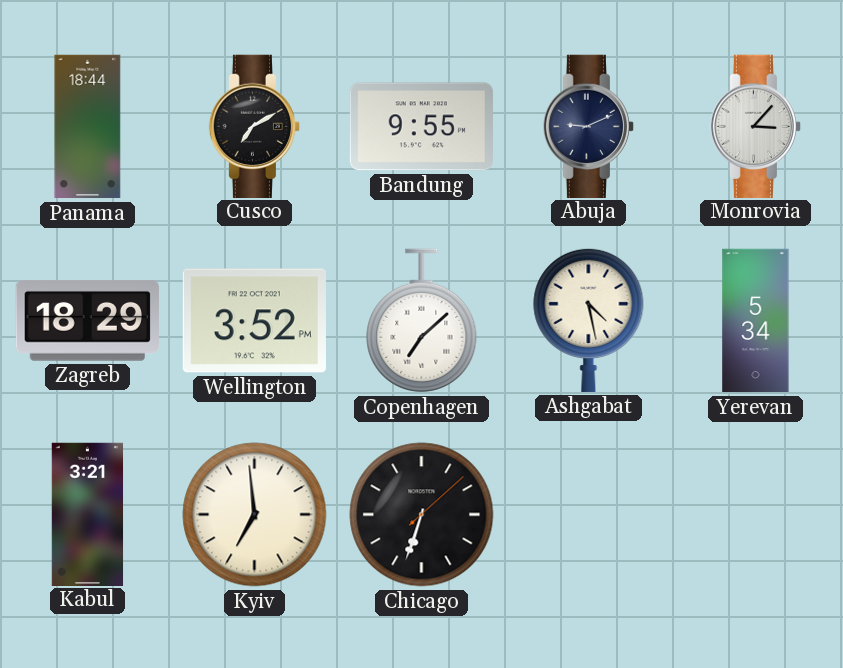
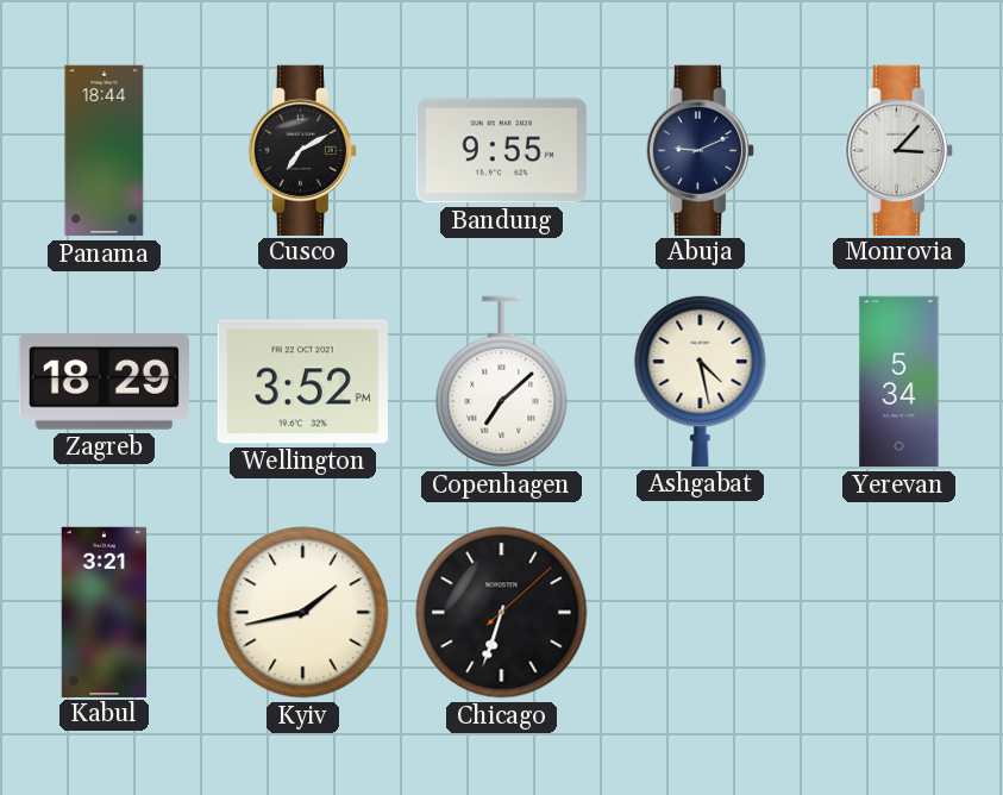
Kyiv: 6:59 -> 1:43 (303, 613)
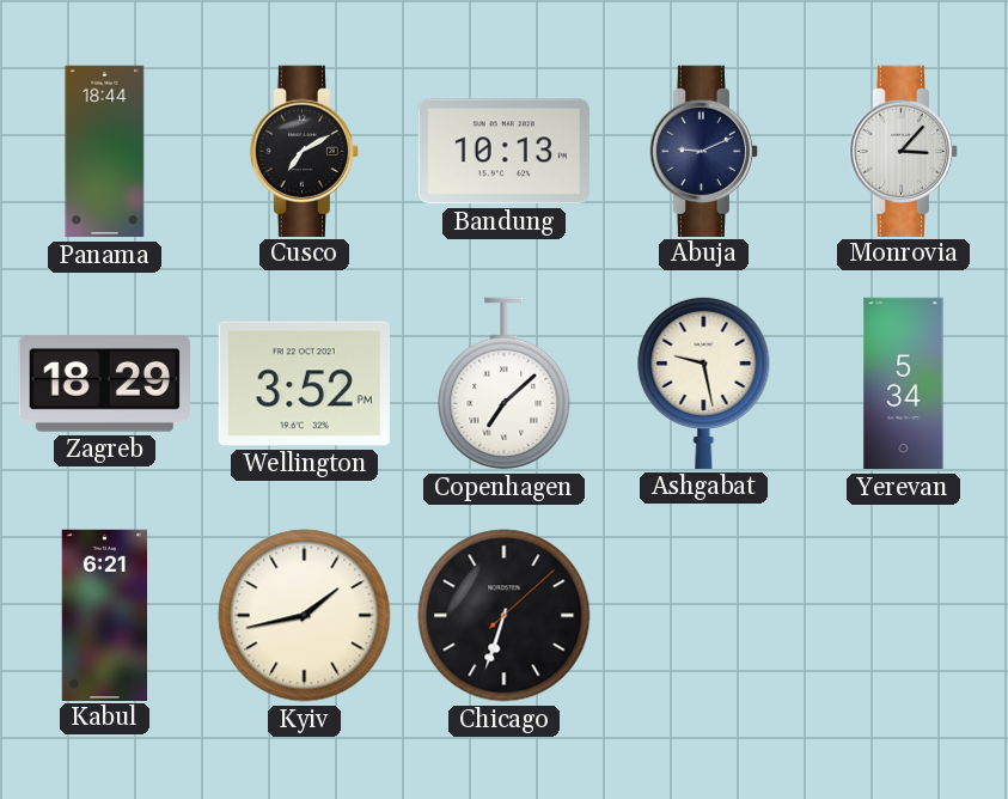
Bandung: 9:55 -> 10:13 (503, 152)
Ashgabat: 4:28 -> 9:28 (704, 383)
Kabul: 3:21 -> 6:21 (105, 615)
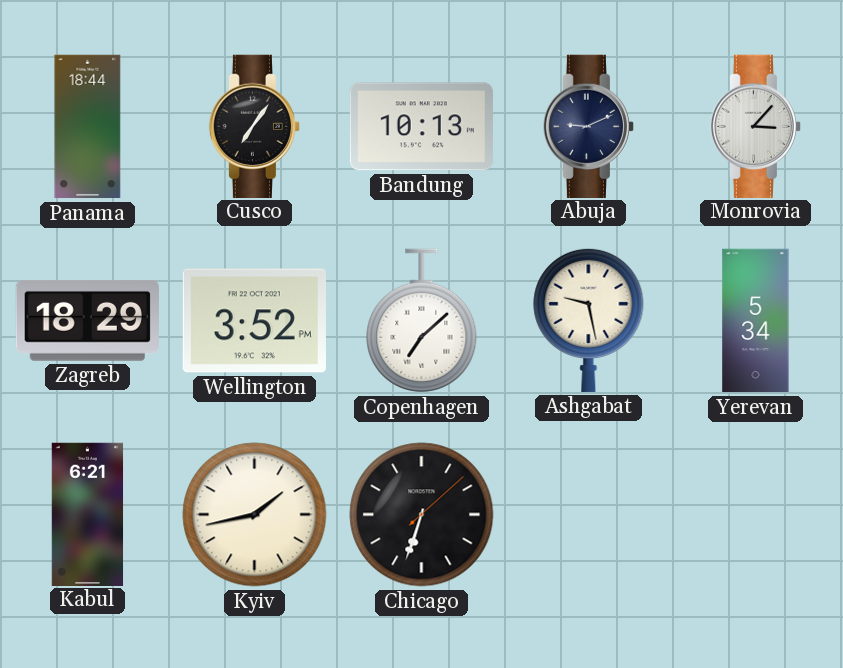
Cusco: 7:10 -> 7:06 (254, 126)
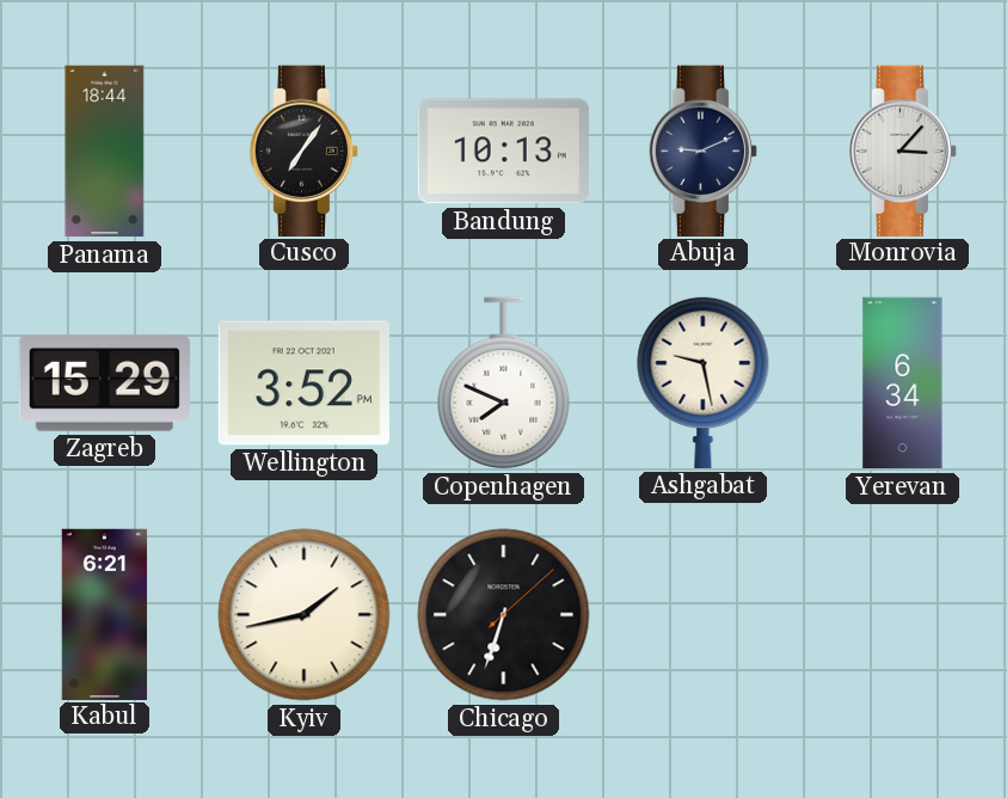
Zagreb: 18:29 -> 15:29 (104, 383)
Copenhagen: 7:08 -> 7:49 (504, 383)
Yerevan: 5:34 -> 6:34 (903, 383)
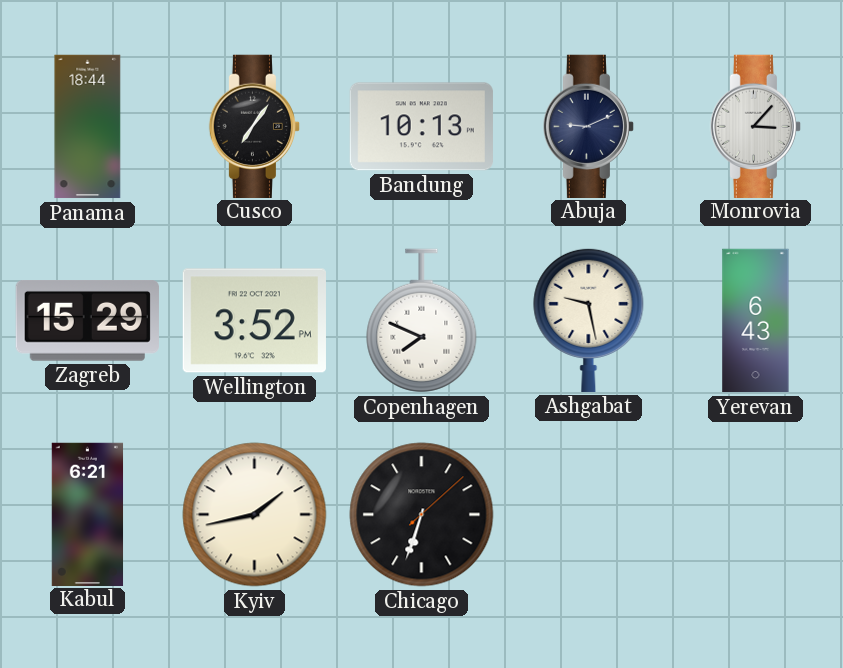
Yerevan: 6:34 -> 6:43 (756, 321)
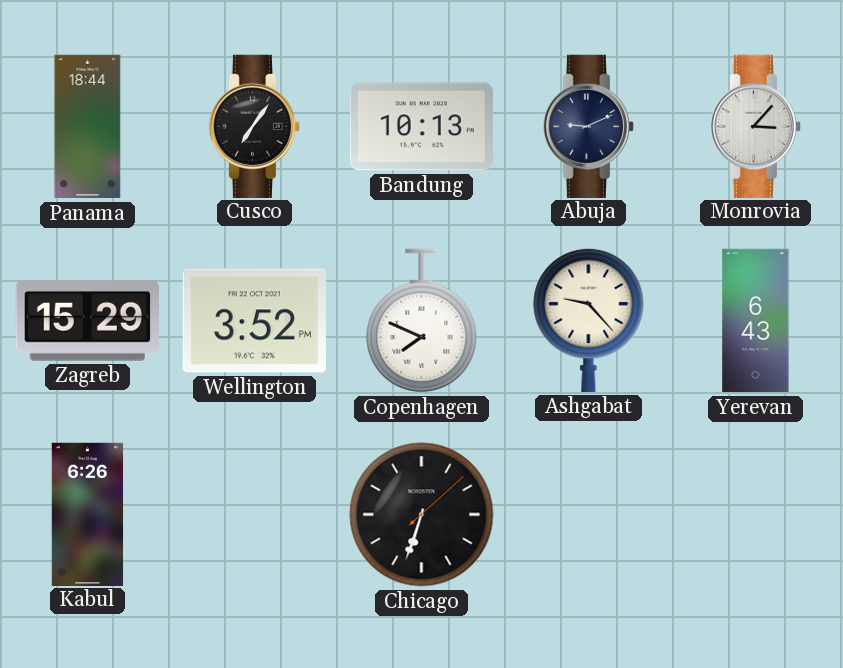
Ashgabat: 9:28 -> 9:23 (589, 320)
Kabul: 6:21 -> 6:26 (88, 514)
Kyiv: 1:43 -> none (255, 515)
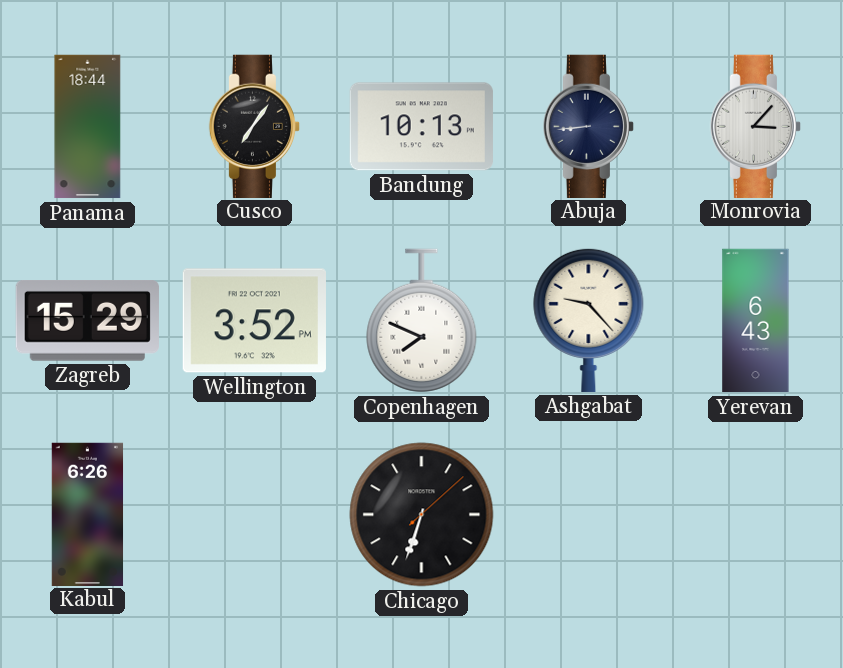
Abuja: 9:11 -> 8:44 (588, 126)
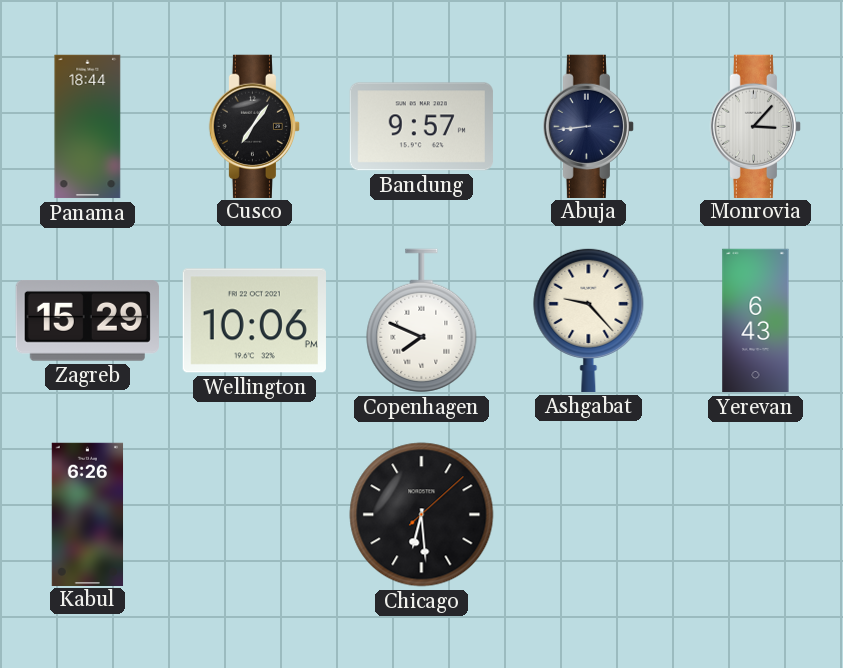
Bandung: 10:13 -> 9:57 (421, 127)
Wellington: 3:52 -> 10:06 (254, 321)
Chicago: 6:33 -> 6:29 (422, 515)
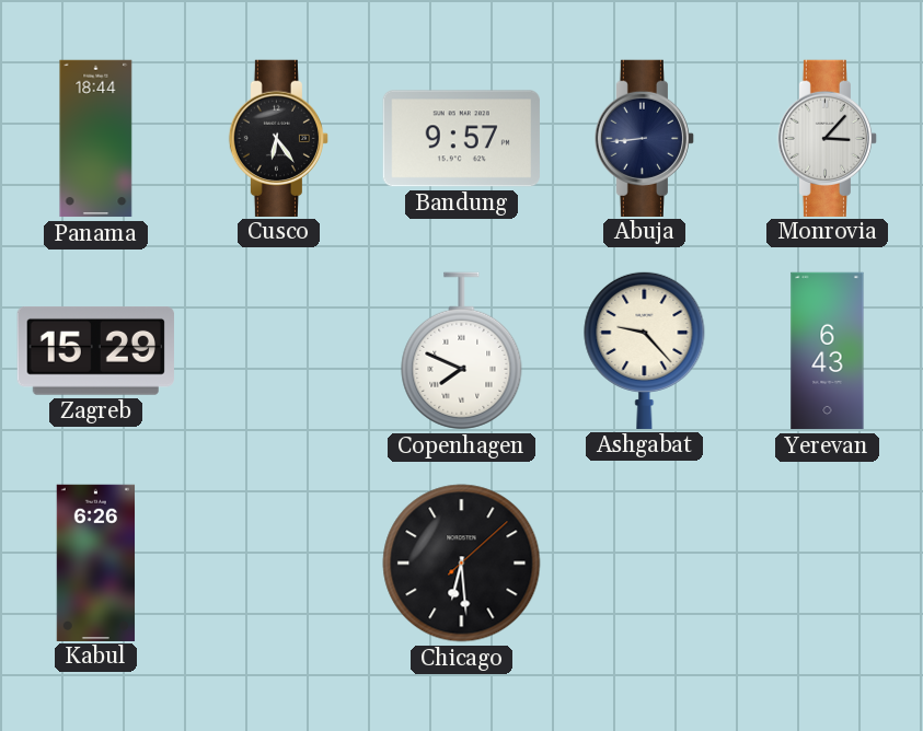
Cusco: 7:06 -> 6:24 (278, 138)
Wellington: 10:06 -> none (254, 321)
